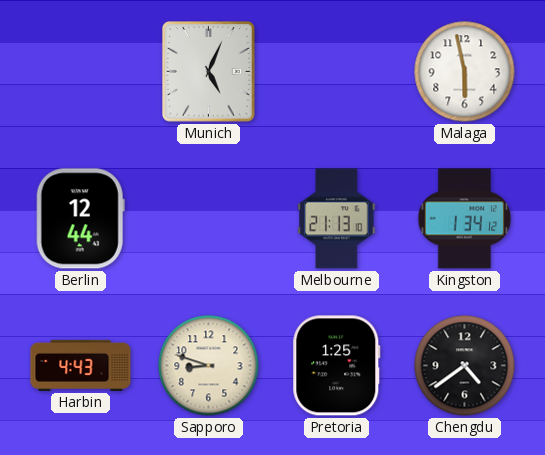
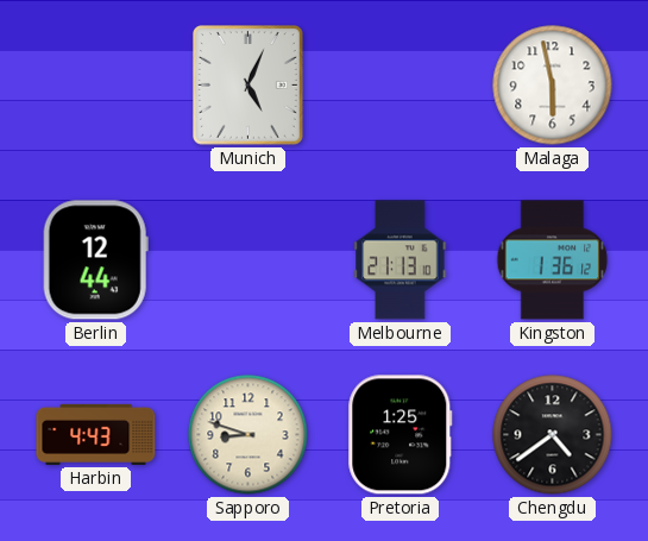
Kingston: 1:34 -> 1:36 (553, 260)
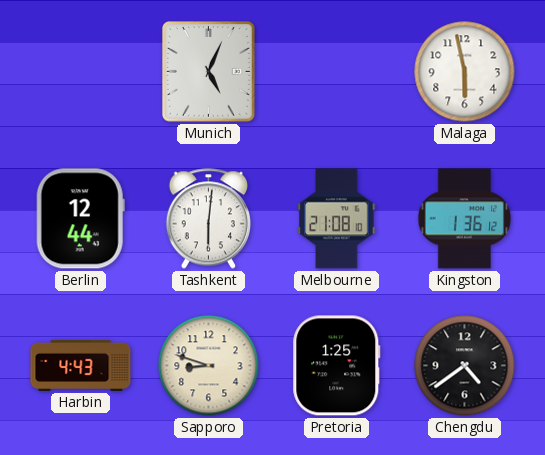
Tashkent: none -> 6:01 (208, 219)
Melbourne: 21:13 -> 21:08 (337, 219)
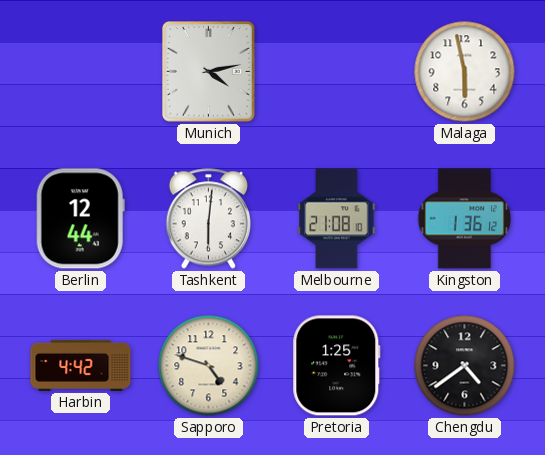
Munich: 5:04 -> 4:13 (209, 72)
Harbin: 4:43 -> 4:42 (81, 365)
Sapporo: 8:48 -> 4:48 (209, 366)
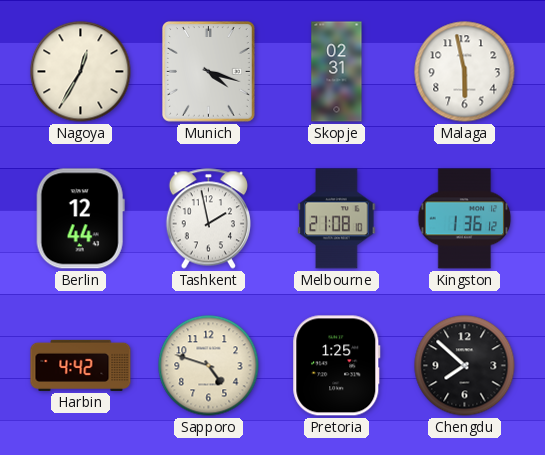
Nagoya: none -> 12:35 (81, 72)
Munich: 4:13 -> 4:18 (209, 72)
Skopje: none -> 02:31 (337, 72)
Tashkent: 6:01 -> 1:58 (208, 219)
Chengdu: 4:39 -> 7:52 (465, 366)
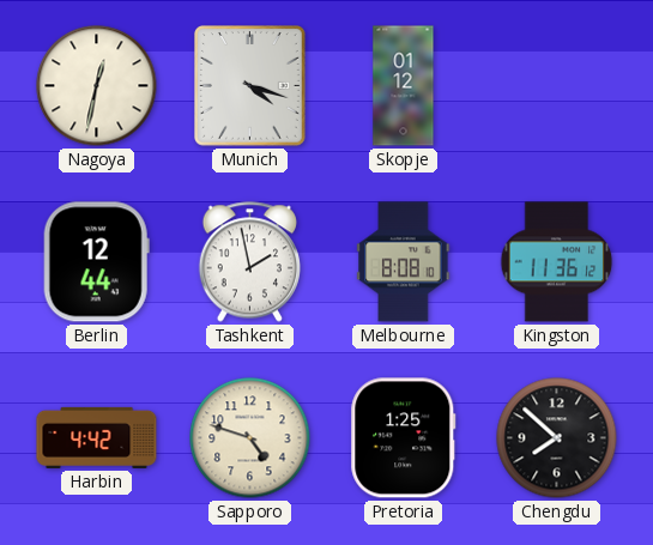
Nagoya: 12:35 -> 12:32 (97, 86)
Skopje: 02:31 -> 01:12 (404, 86)
Malaga: 5:58 -> none (465, 72)
Melbourne: 21:08 -> 8:08 (404, 262)
Kingston: 1:36 -> 11:36 (557, 262)
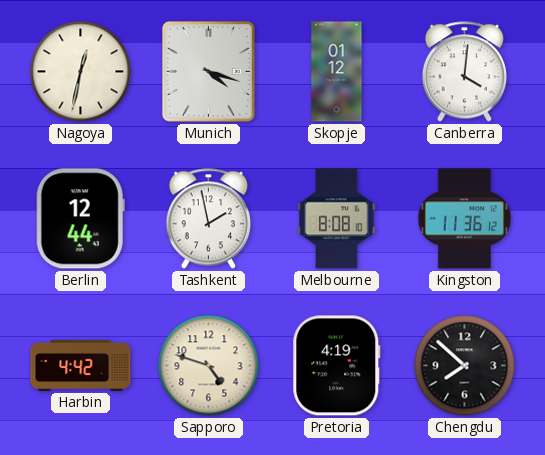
Canberra: none -> 4:01 (464, 72)
Pretoria: 1:25 -> 4:19 (337, 366)
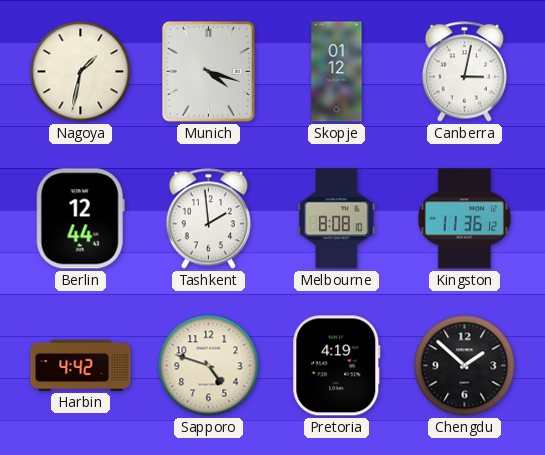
Nagoya: 12:32 -> 1:32 (81, 72)
Canberra: 4:01 -> 3:02 (464, 72)
Tashkent: 1:58 -> 1:59 (208, 219)
Chengdu: 7:52 -> 1:52 (465, 366)
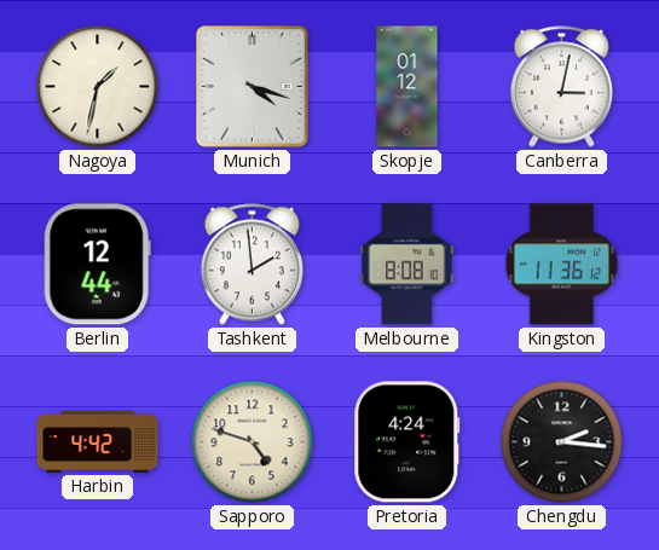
Pretoria: 4:19 -> 4:24 (407, 442)
Chengdu: 1:52 -> 2:16 (562, 442)
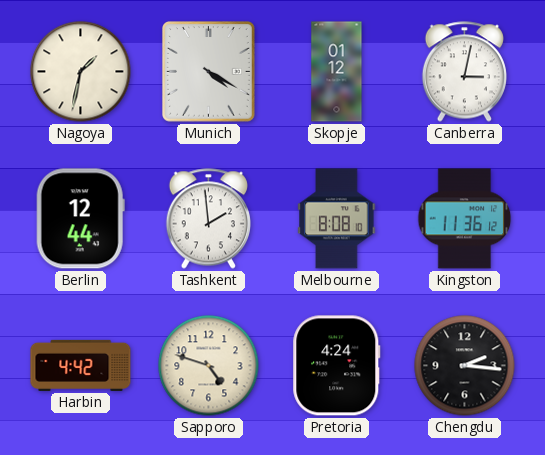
Munich: 4:18 -> 4:20 (209, 72)
